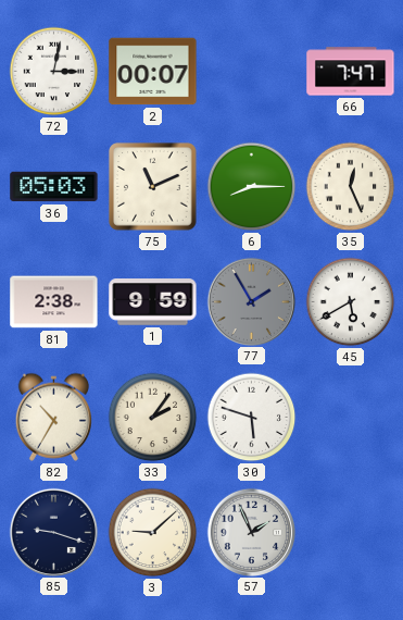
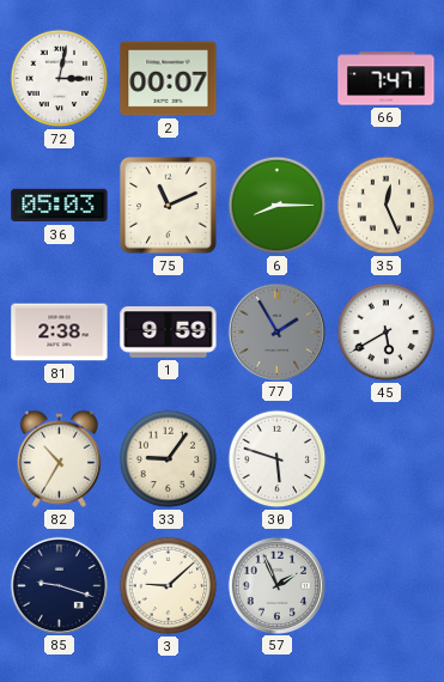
33: 2:06 -> 9:06 (169, 459)
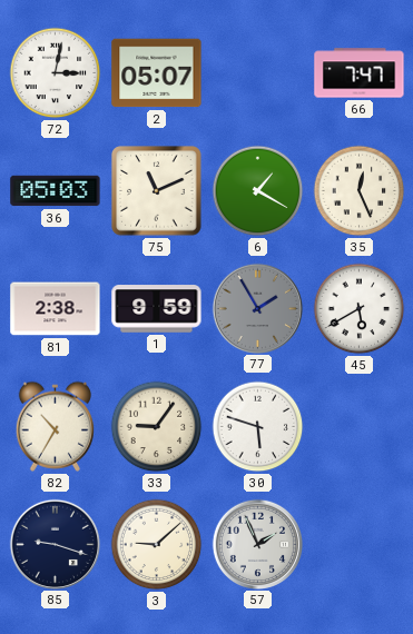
2: 00:07 -> 05:07 (157, 73)
6: 8:15 -> 1:20 (258, 191)
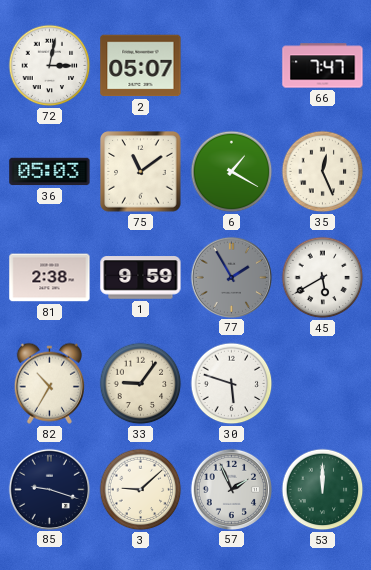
75: 11:11 -> 11:09 (141, 172)
53: none -> 12:00 (323, 490)
